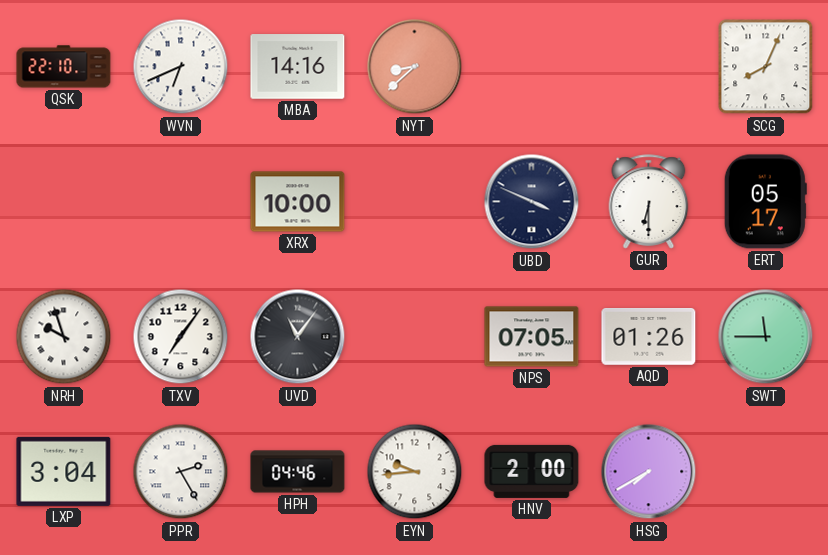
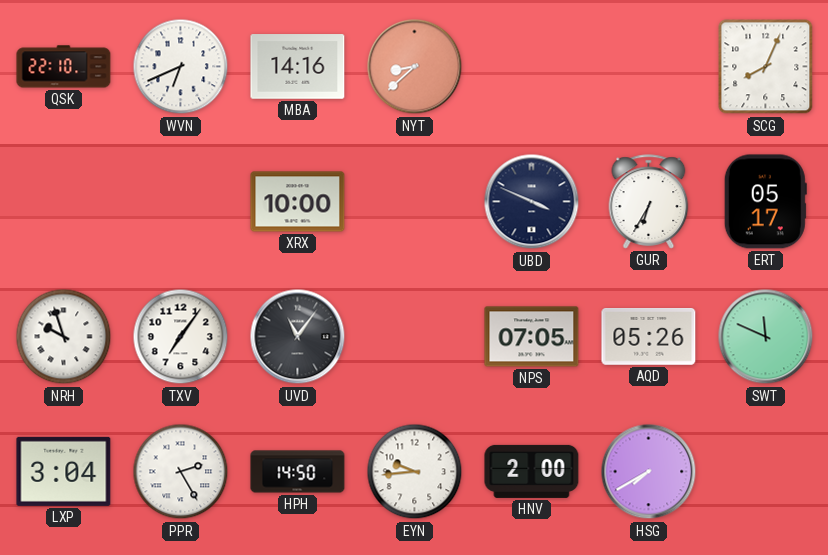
GUR: 6:30 -> 6:35 (649, 202)
AQD: 01:26 -> 05:26 (649, 337)
SWT: 11:45 -> 11:49 (766, 337)
HPH: 04:46 -> 14:50 (298, 472)
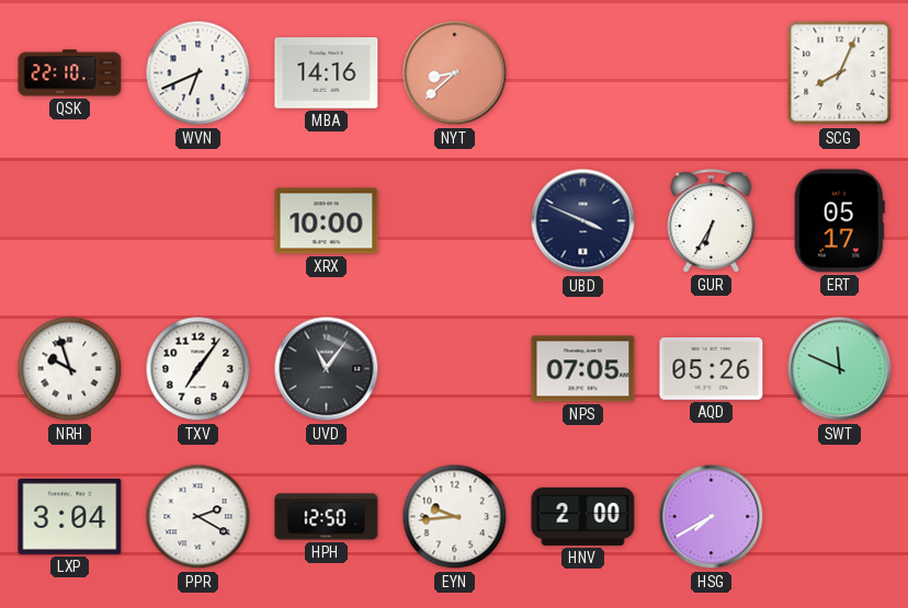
PPR: 2:25 -> 2:20 (198, 517)
HPH: 14:50 -> 12:50 (327, 517)
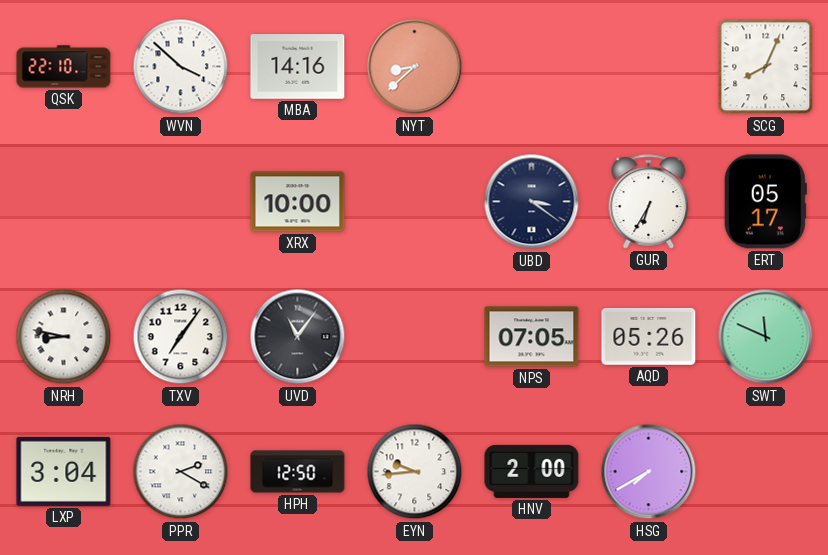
WVN: 6:41 -> 3:52 (181, 67)
UBD: 3:49 -> 3:21 (532, 202)
NRH: 9:57 -> 8:47 (64, 337)
